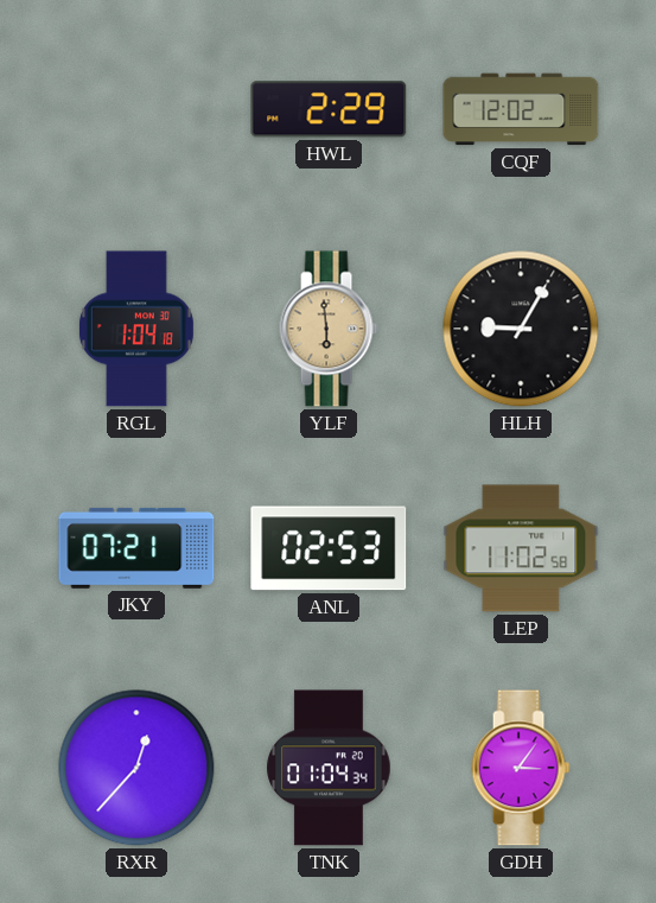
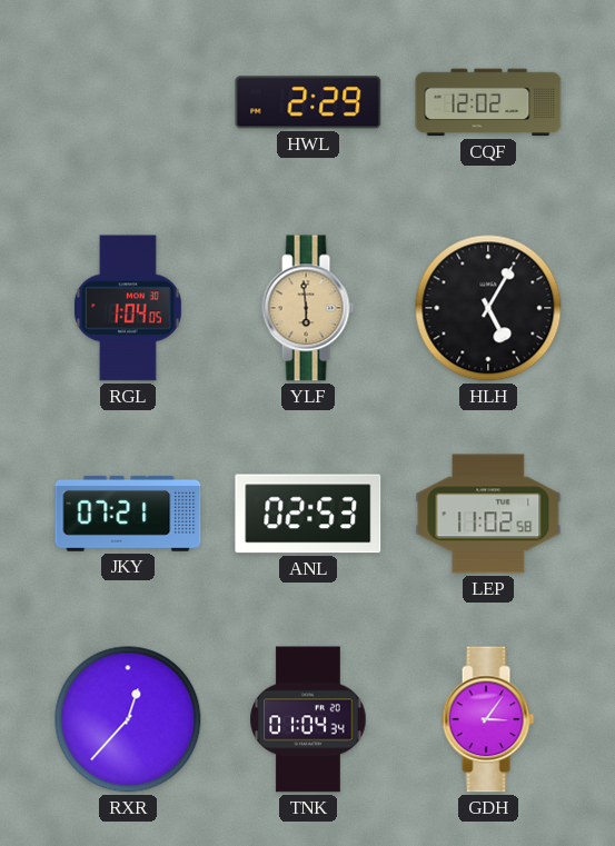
RGL: 1:04:18 -> 1:04:05 (128, 308)
HLH: 9:05 -> 5:05 (488, 308)
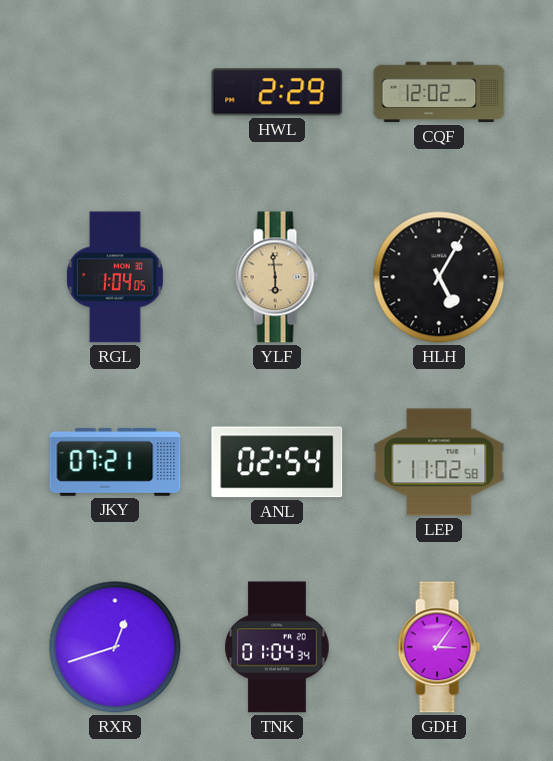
ANL: 02:53 -> 02:54 (277, 462)
RXR: 12:37 -> 12:42 (115, 647)
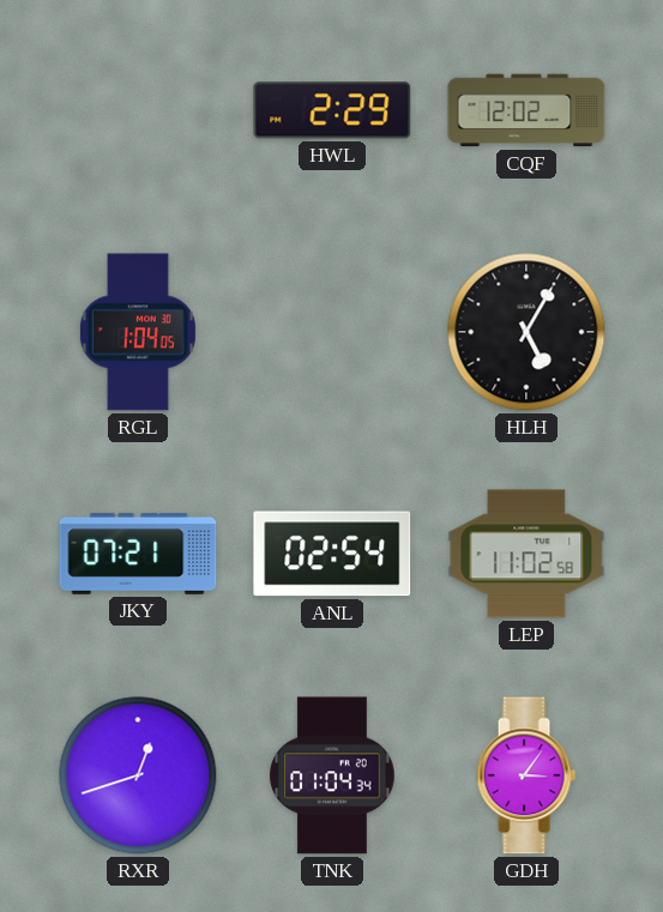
YLF: 5:59 -> none (277, 277)
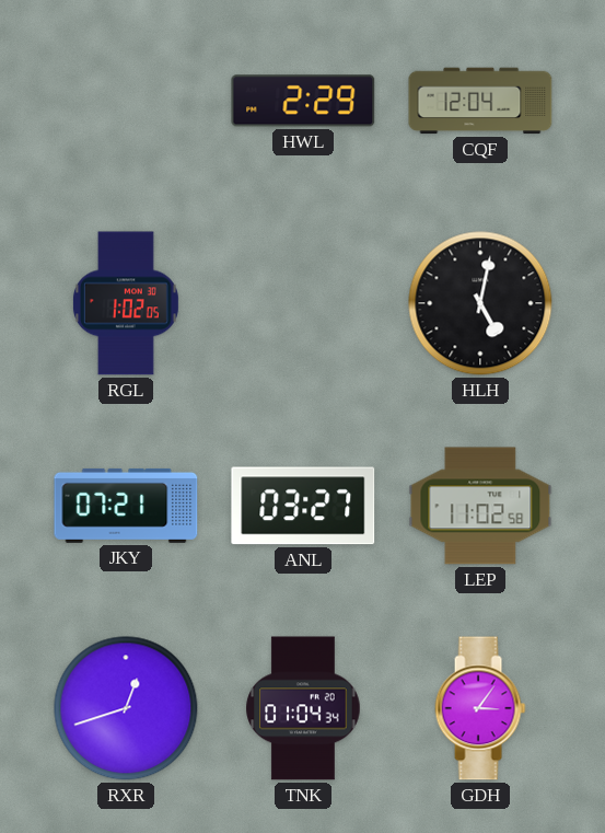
CQF: 12:02 -> 12:04 (480, 101)
RGL: 1:04 -> 1:02 (126, 303)
HLH: 5:05 -> 5:02 (480, 303)
ANL: 02:54 -> 03:27 (303, 506)
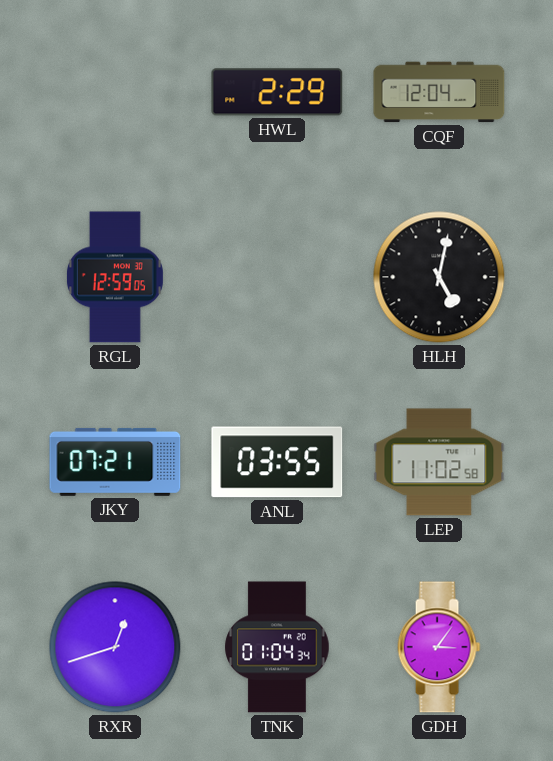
RGL: 1:02 -> 12:59 (115, 277)
ANL: 03:27 -> 03:55 (277, 462)
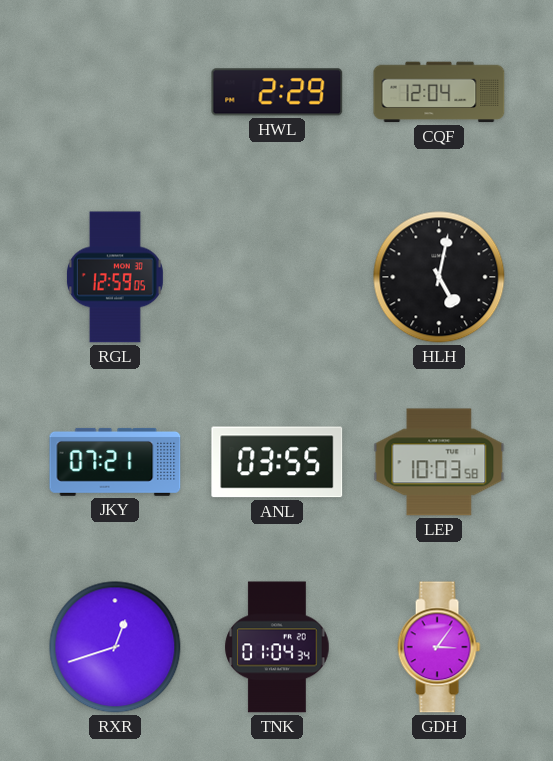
LEP: 11:02 -> 10:03 (439, 462)
